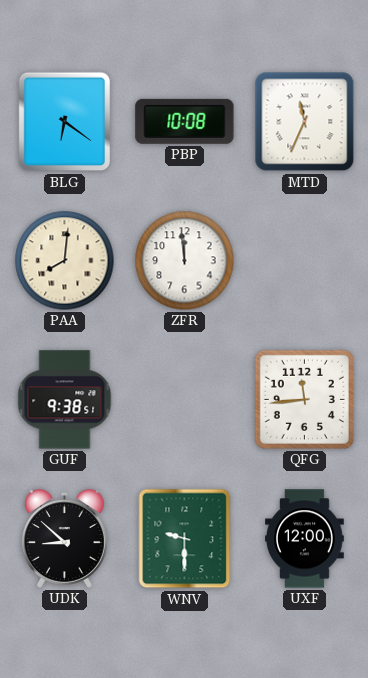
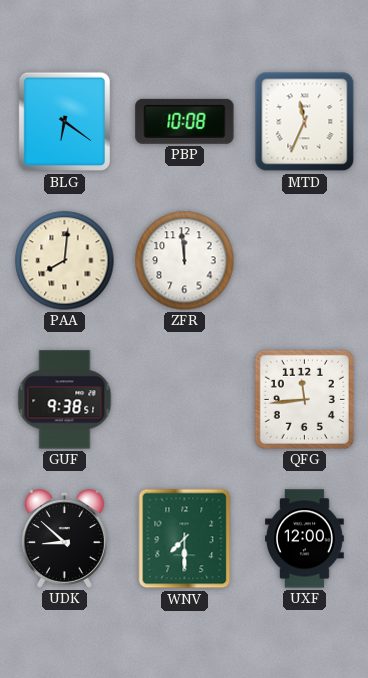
WNV: 9:30 -> 7:30 (185, 539)
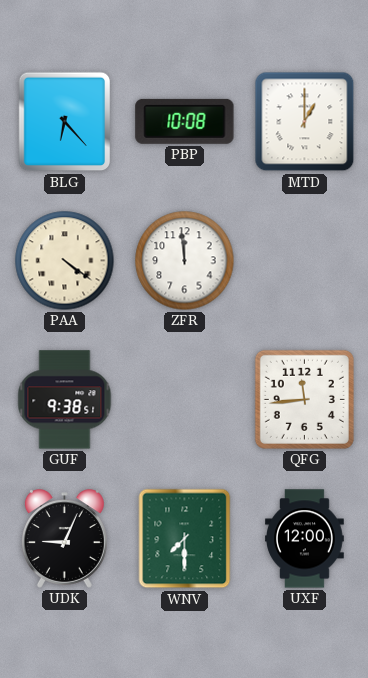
BLG: 6:21 -> 6:23 (65, 122)
MTD: 11:34 -> 1:00 (305, 122)
PAA: 8:01 -> 4:21 (65, 261)
UDK: 8:52 -> 9:04 (64, 539)
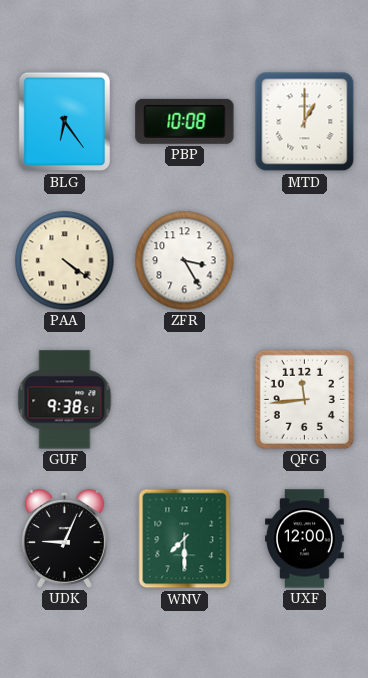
BLG: 6:23 -> 6:24 (65, 122)
ZFR: 11:59 -> 3:25 (185, 261)
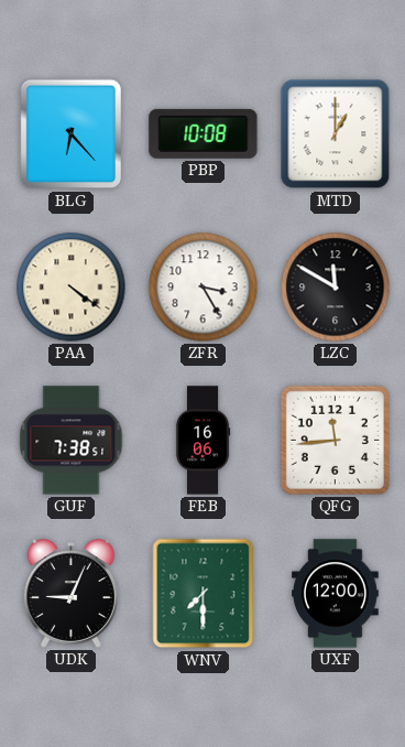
BLG: 6:24 -> 6:23 (72, 134)
LZC: none -> 11:50 (336, 288)
GUF: 9:38 -> 7:38 (72, 441)
FEB: none -> 16:06 (202, 441)
